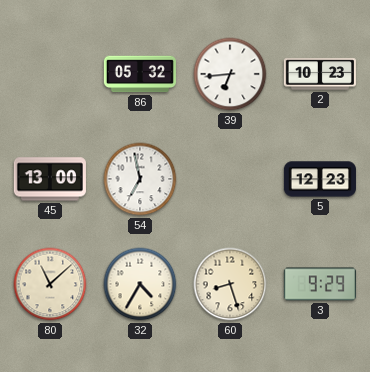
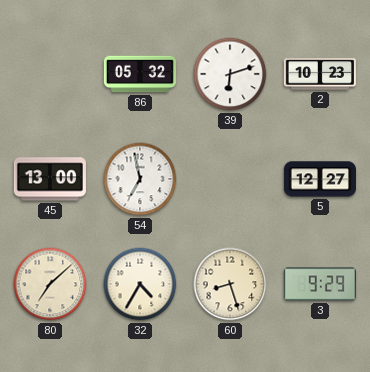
39: 6:44 -> 6:12 (230, 74)
5: 12:23 -> 12:27 (320, 179)
80: 11:08 -> 7:08 (50, 284)
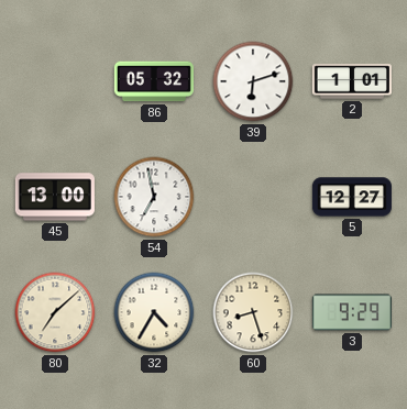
2: 10:23 -> 1:01 (352, 81)
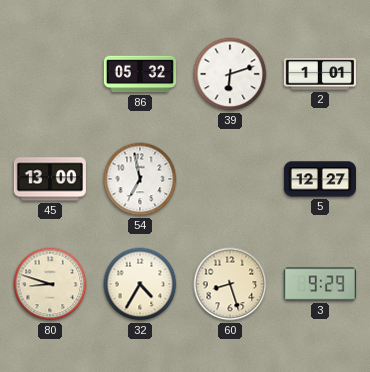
80: 7:08 -> 8:48 (50, 284)
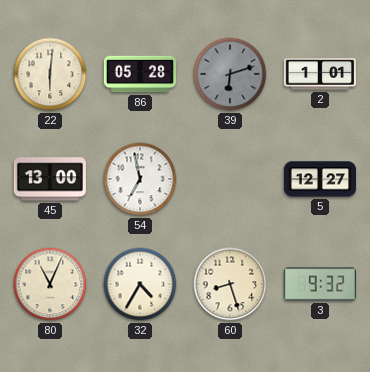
22: none -> 6:01 (50, 74)
86: 05:32 -> 05:28 (140, 74)
39 dial: white -> grey (230, 74)
80: 8:48 -> 11:04 (50, 284)
3: 9:29 -> 9:32 (320, 284)
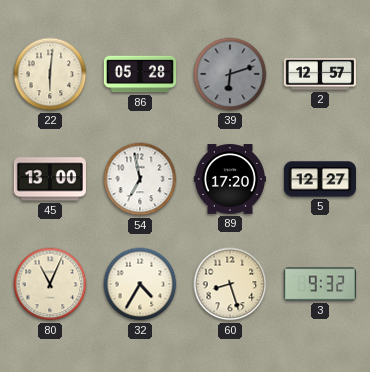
2: 1:01 -> 12:57 (320, 74)
89: none -> 17:20 (230, 179)
